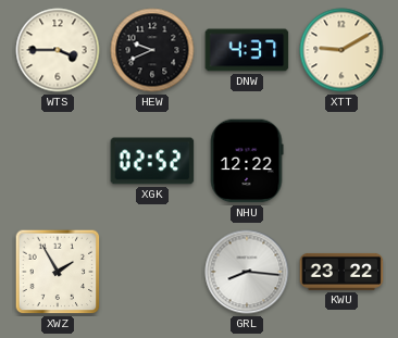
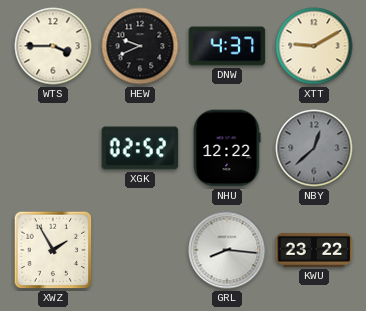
NBY: none -> 12:38 (314, 148)
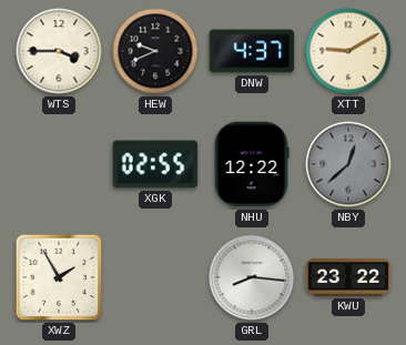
XGK: 02:52 -> 02:55 (155, 164)
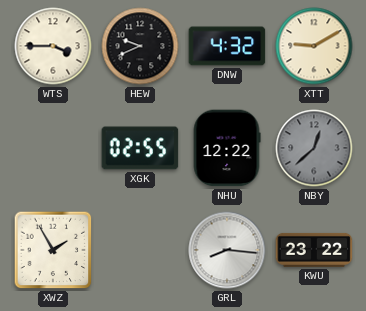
DNW: 4:37 -> 4:32 (227, 46)
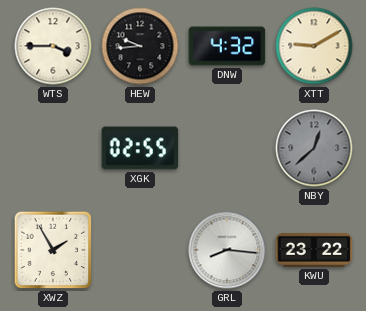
HEW: 9:41 -> 9:44 (140, 46)
NHU: 12:22 -> none (227, 148)
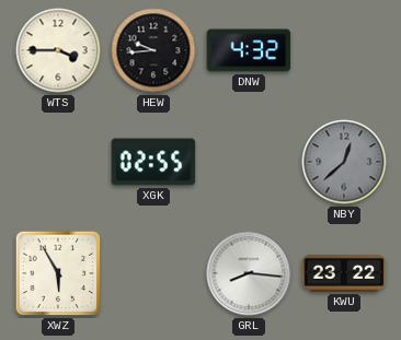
XTT: 9:10 -> none (314, 46)
XWZ: 1:55 -> 5:55 (58, 273)
